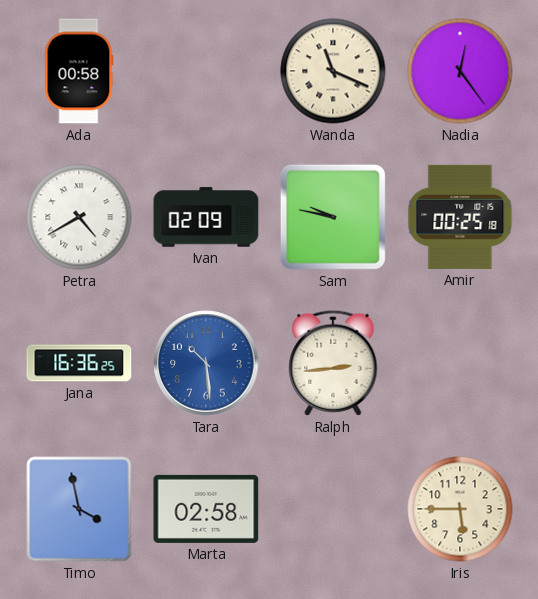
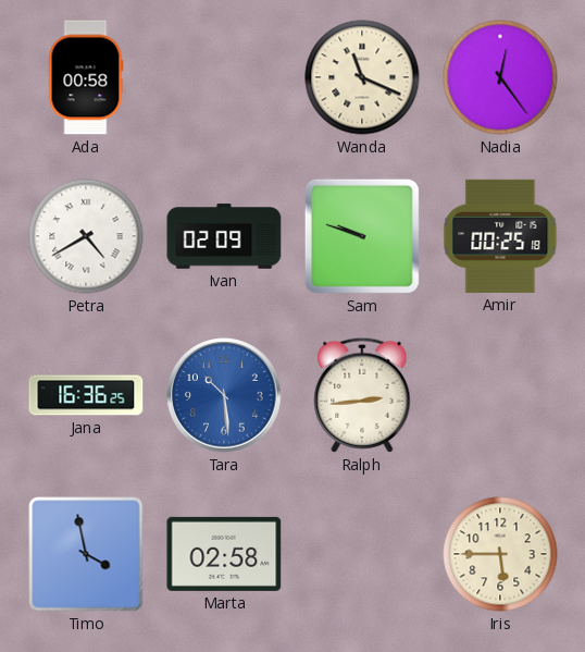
Sam: 9:47 -> 9:48 (362, 236)
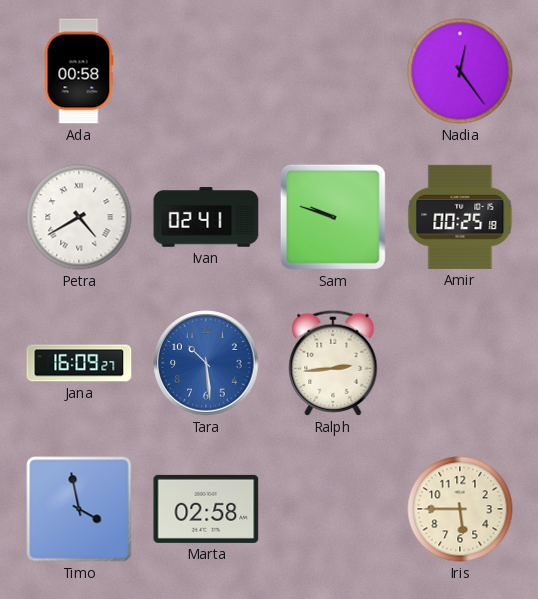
Wanda: 11:19 -> none (362, 77)
Ivan: 02:09 -> 02:41 (206, 217)
Jana: 16:36 -> 16:09 (79, 363)
